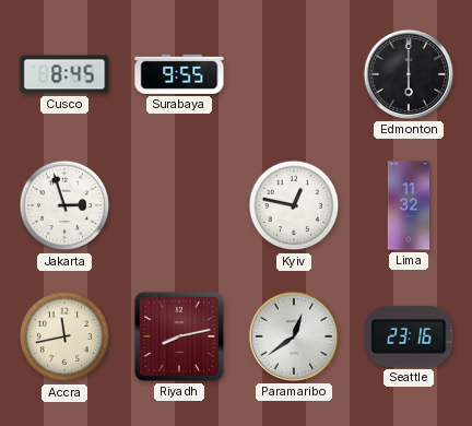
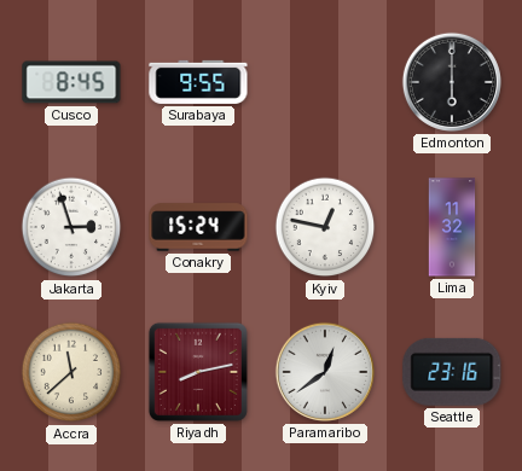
Conakry: none -> 15:24 (198, 227)
Accra: 11:43 -> 11:38 (71, 372)
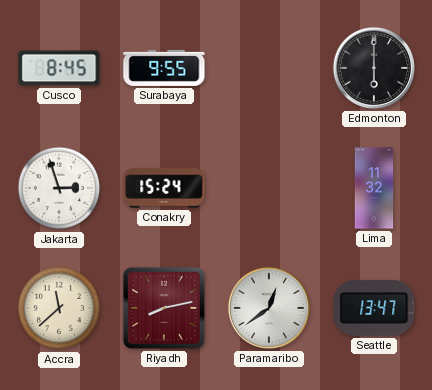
Kyiv: 12:47 -> none (325, 227)
Seattle: 23:16 -> 13:47 (374, 308)
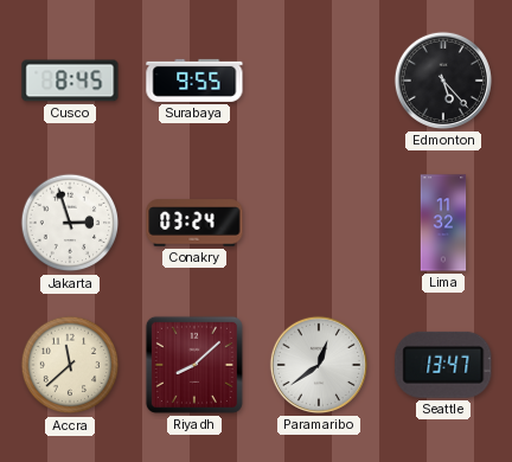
Edmonton: 6:00 -> 5:23 (443, 81)
Conakry: 15:24 -> 03:24 (194, 223)
Riyadh: 8:13 -> 8:08 (194, 365)
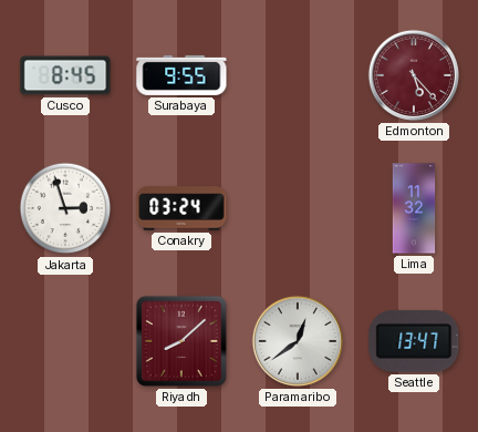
Edmonton dial: black -> burgundy (414, 75)
Accra: 11:38 -> none (70, 365)
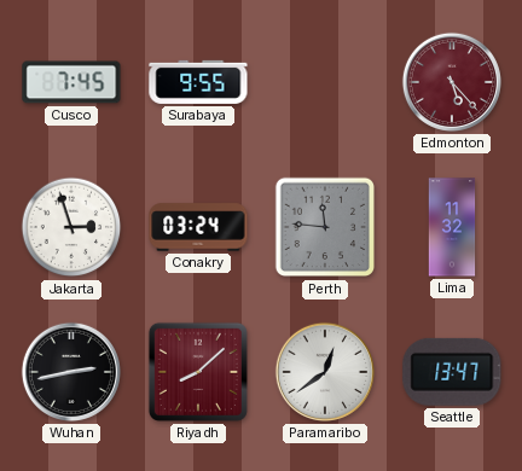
Cusco: 8:45 -> 7:45 (71, 82)
Perth: none -> 11:46 (325, 227)
Wuhan: none -> 2:43 (71, 372)
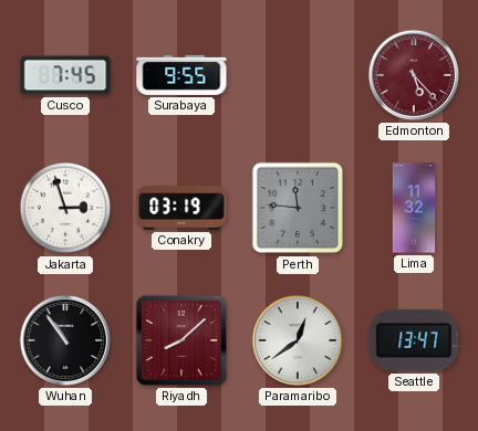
Conakry: 03:24 -> 03:19 (181, 208)
Wuhan: 2:43 -> 10:54 (65, 340)
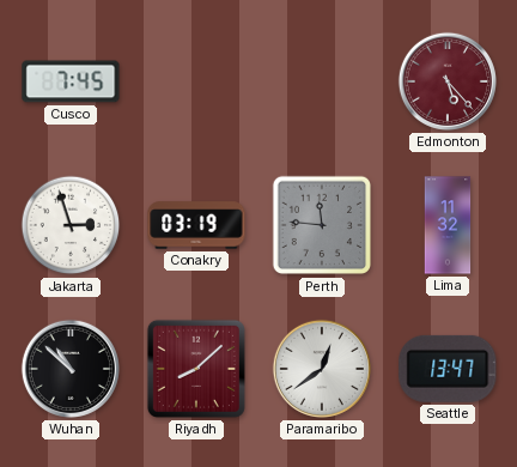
Surabaya: 9:55 -> none (181, 75)
Wuhan: 10:54 -> 10:52 (71, 369)
